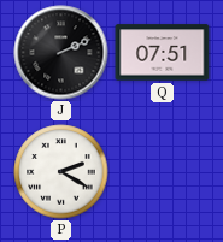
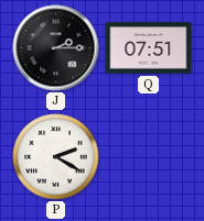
J: 2:11 -> 2:15 (56, 48)
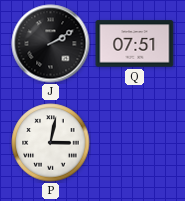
J: 2:15 -> 2:10 (51, 44)
P: 2:20 -> 3:02 (51, 143)
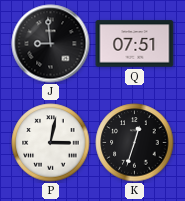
J: 2:10 -> 8:59 (51, 44)
K: none -> 12:33 (135, 143)
